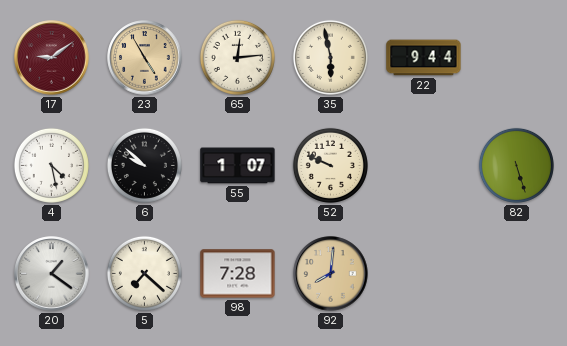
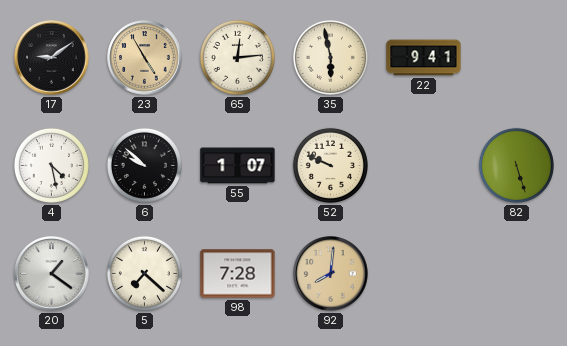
17 dial: burgundy -> black (52, 58)
22: 9:44 -> 9:41 (424, 58)
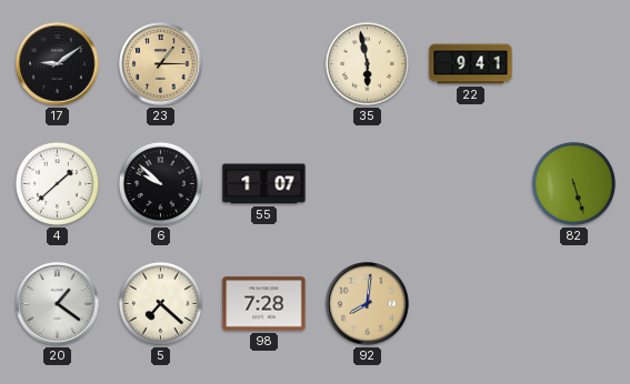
23: 4:55 -> 1:15 (161, 64)
65: 12:14 -> none (237, 57)
4: 4:28 -> 1:38 (57, 183)
52: 9:49 -> none (330, 165)
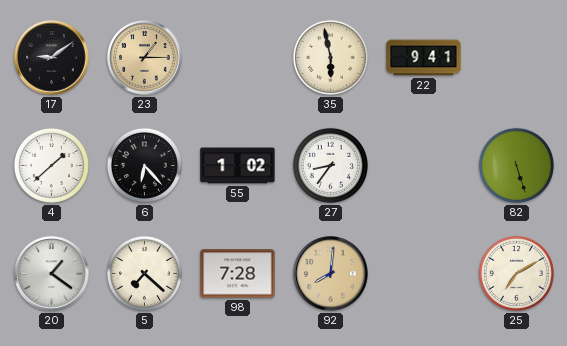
6: 9:52 -> 6:23 (144, 165)
55: 1:07 -> 1:02 (238, 166)
27: none -> 8:36 (330, 165)
25: none -> 7:10 (516, 273)
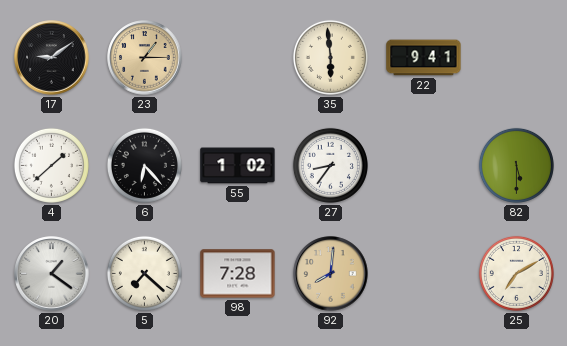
35: 5:58 -> 5:59 (330, 57)
82: 5:27 -> 5:30 (516, 165)
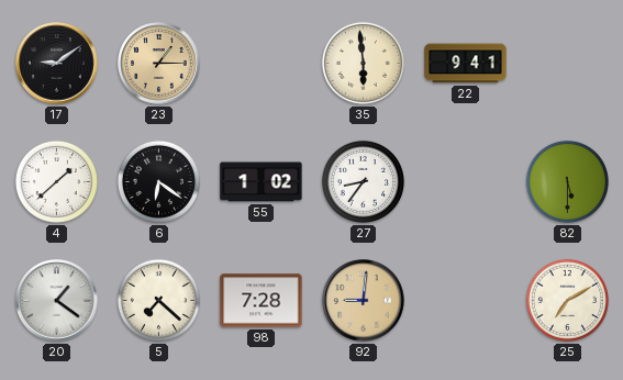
6: 6:23 -> 6:21 (158, 181)
92: 8:01 -> 9:01 (364, 301)
